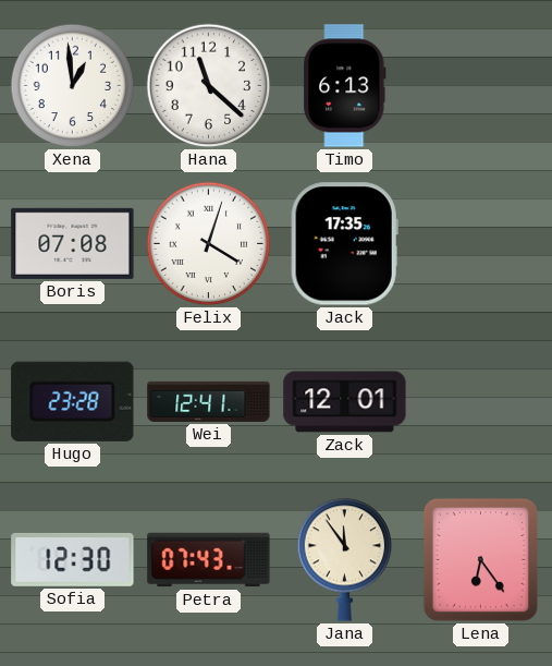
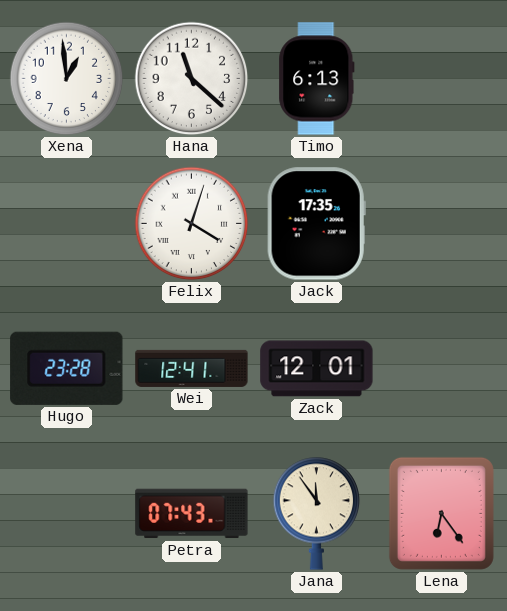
Boris: 07:08 -> none (73, 243)
Sofia: 12:30 -> none (73, 559)
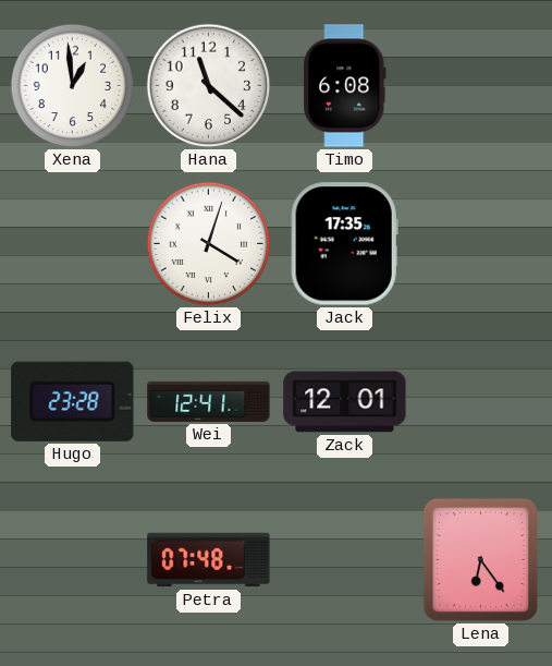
Timo: 6:13 -> 6:08 (345, 86)
Petra: 07:43 -> 07:48 (209, 560)
Jana: 11:54 -> none (317, 513)
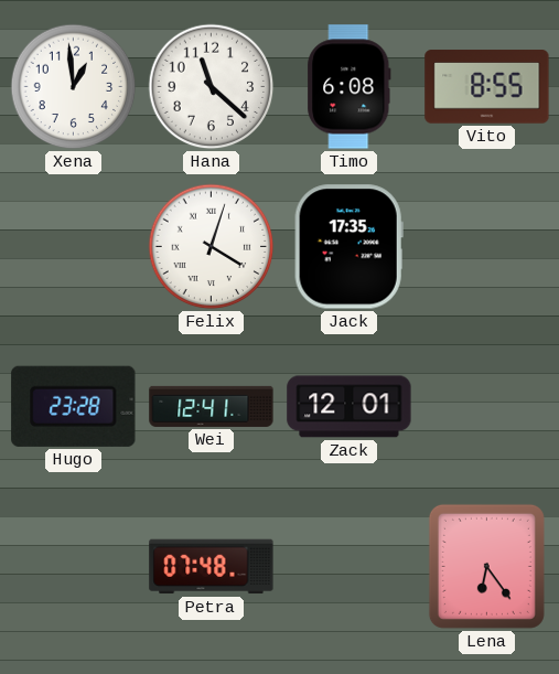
Vito: none -> 8:55 (487, 87)
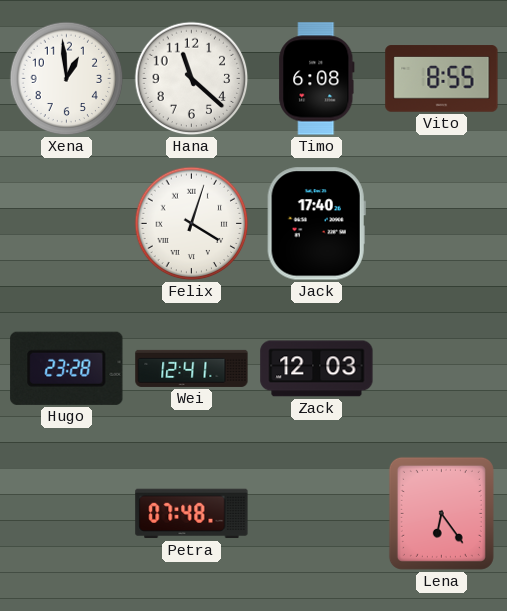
Jack: 17:35 -> 17:40 (316, 224)
Zack: 12:01 -> 12:03 (317, 369)
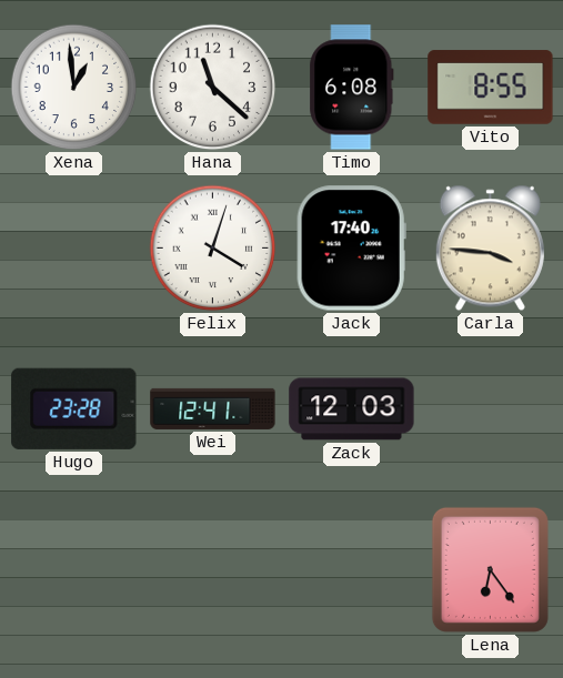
Carla: none -> 3:46 (490, 249)
Petra: 07:48 -> none (192, 514)
